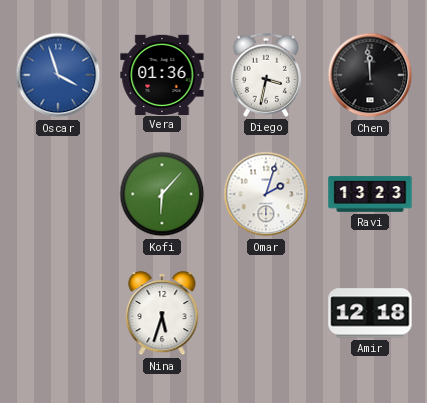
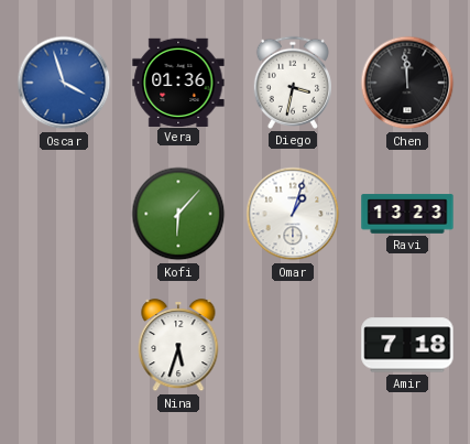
Omar: 2:03 -> 1:03 (293, 214)
Amir: 12:18 -> 7:18 (407, 345)
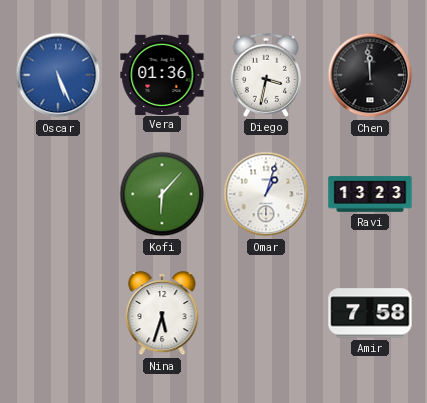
Oscar: 3:57 -> 5:26 (58, 75)
Amir: 7:18 -> 7:58 (370, 313)
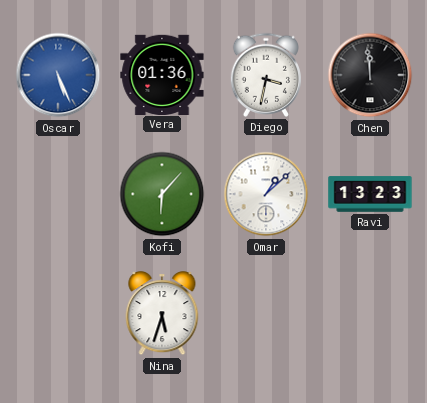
Omar: 1:03 -> 1:08 (266, 194)
Amir: 7:58 -> none (370, 313)
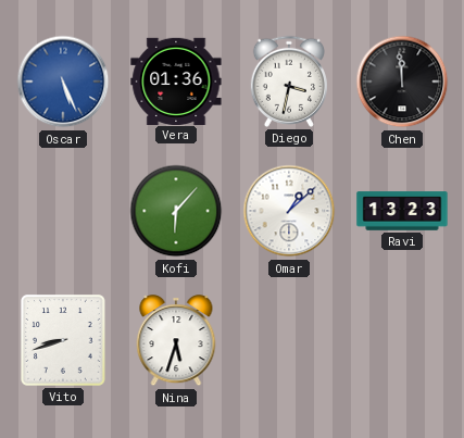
Vito: none -> 8:42 (63, 340)
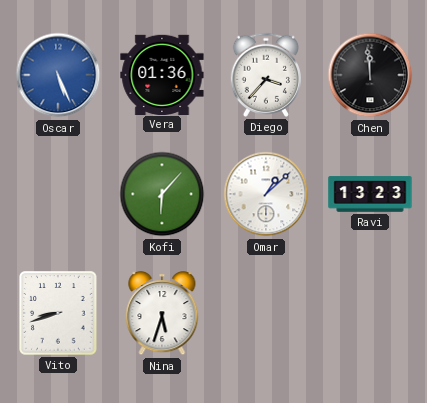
Diego: 3:32 -> 3:37 (266, 75)
